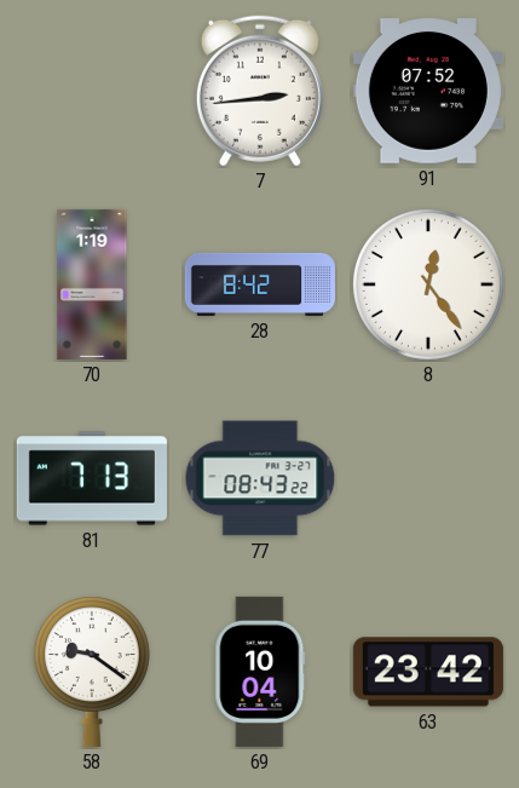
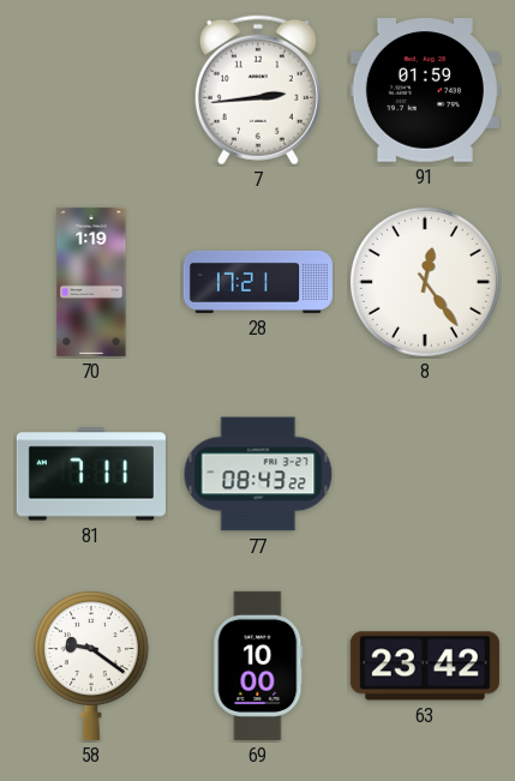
91: 07:52 -> 01:59 (425, 90)
28: 8:42 -> 17:21 (258, 282)
81: 7:13 -> 7:11 (91, 474)
69: 10:04 -> 10:00 (258, 666)
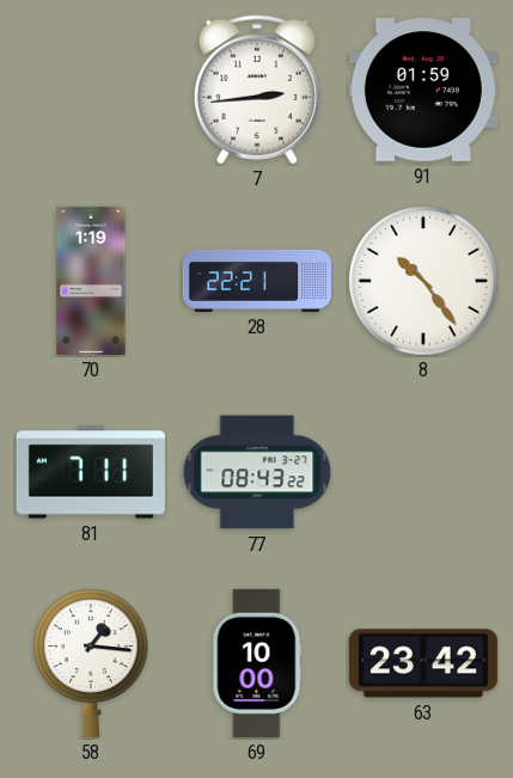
28: 17:21 -> 22:21 (257, 281)
8: 12:24 -> 10:24 (423, 281)
58: 9:21 -> 1:16 (91, 663)
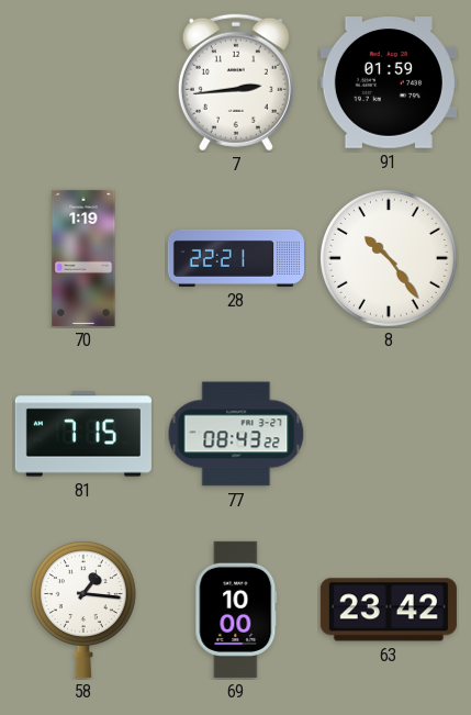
81: 7:11 -> 7:15 (83, 434)
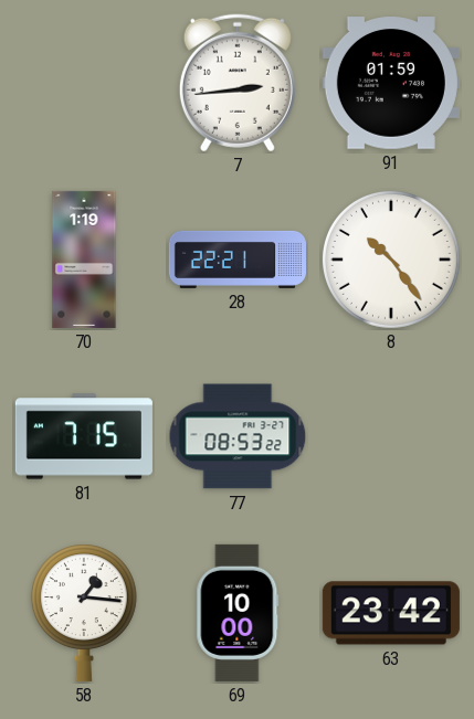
77: 08:43 -> 08:53 (238, 436)
